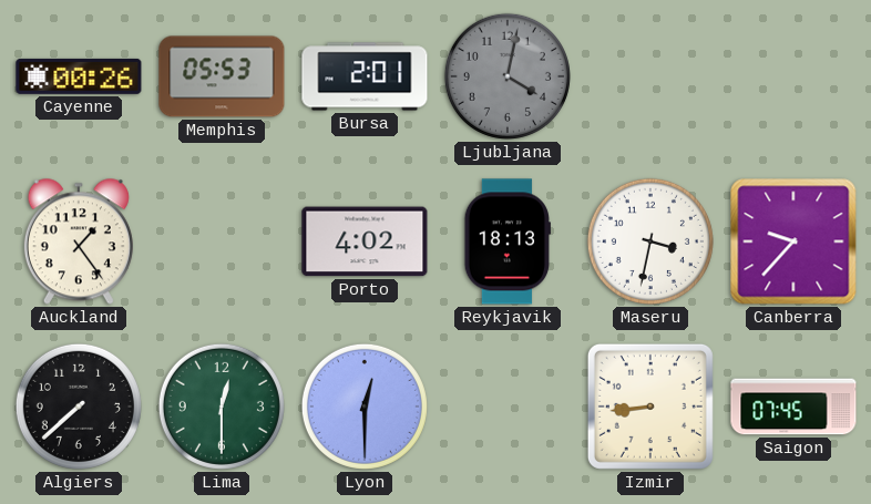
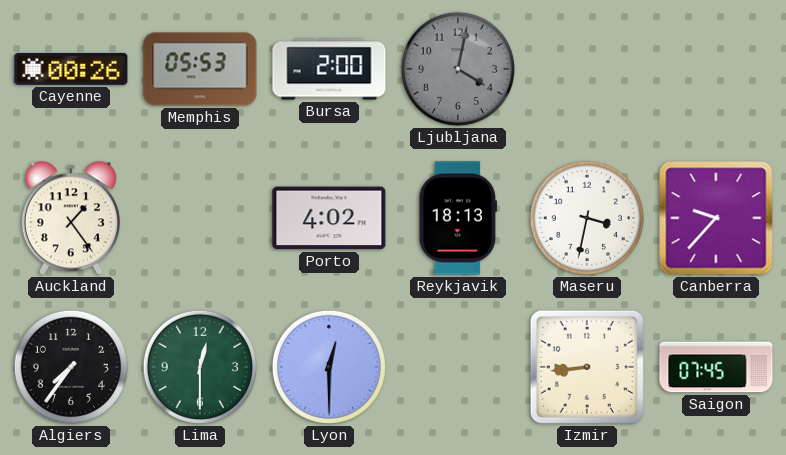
Bursa: 2:01 -> 2:00 (329, 69)
Algiers: 7:38 -> 7:36 (71, 367)
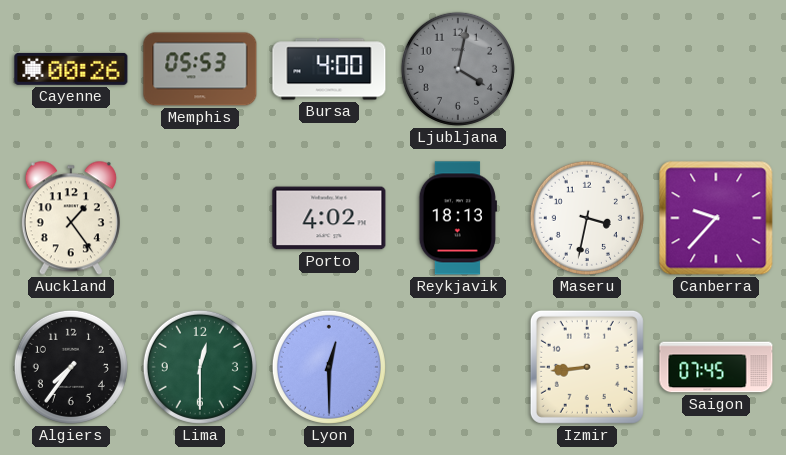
Bursa: 2:00 -> 4:00 (329, 69)
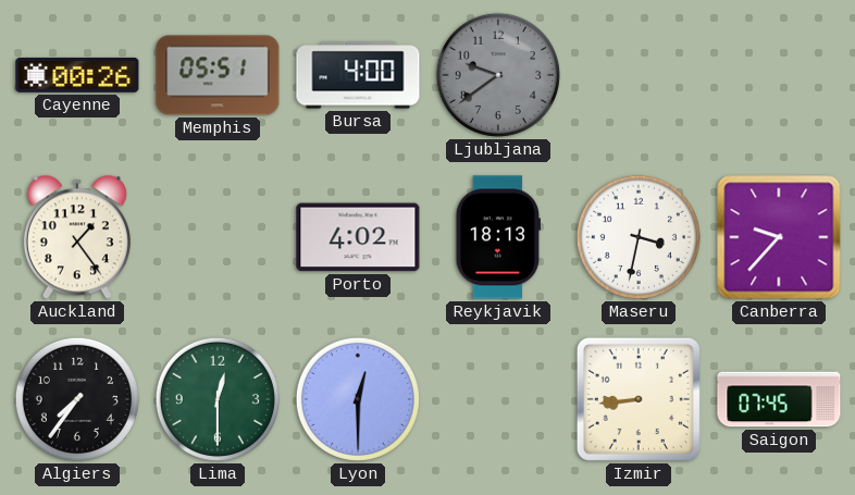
Memphis: 05:53 -> 05:51 (218, 75)
Ljubljana: 4:02 -> 9:39 (498, 75)
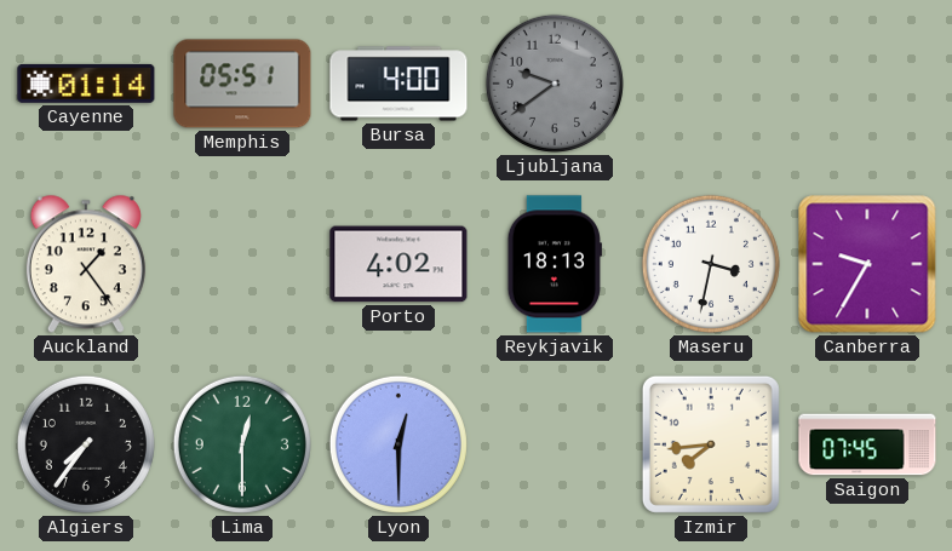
Cayenne: 00:26 -> 01:14 (86, 84)
Canberra: 9:37 -> 9:35 (867, 264)
Izmir: 8:44 -> 7:44 (711, 444)
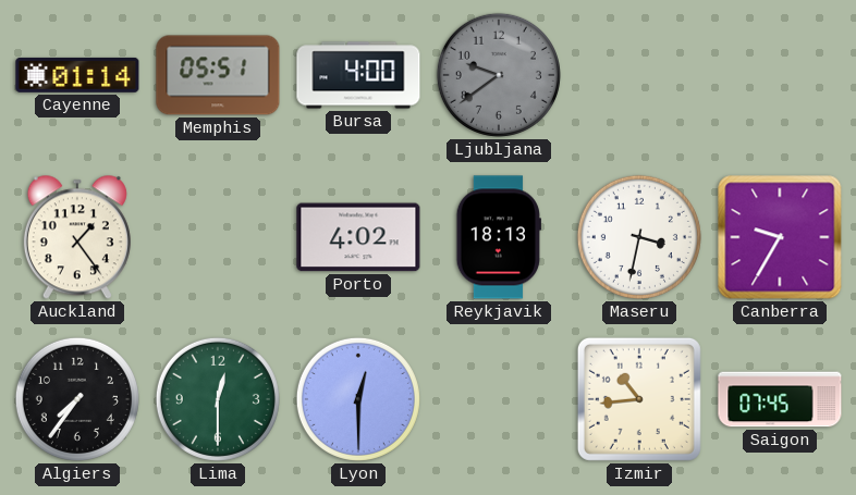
Izmir: 7:44 -> 10:44 (639, 399)
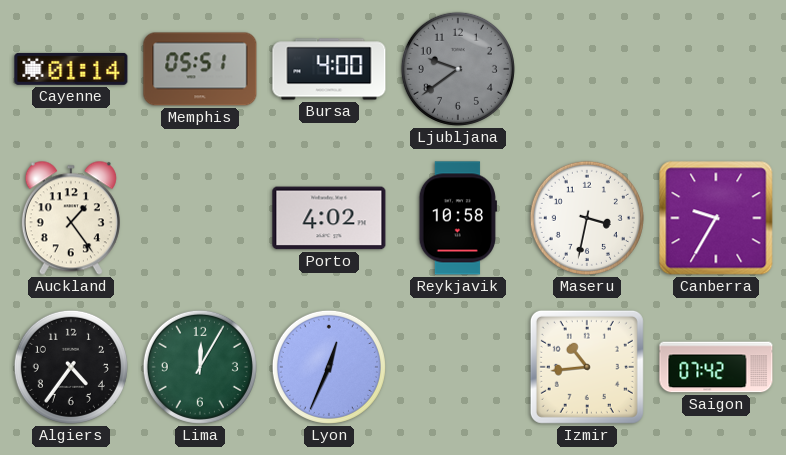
Reykjavik: 18:13 -> 10:58 (458, 218)
Algiers: 7:36 -> 4:36 (71, 367)
Lima: 12:30 -> 12:05 (200, 367)
Lyon: 12:30 -> 12:34 (329, 367)
Saigon: 07:45 -> 07:42 (716, 367)
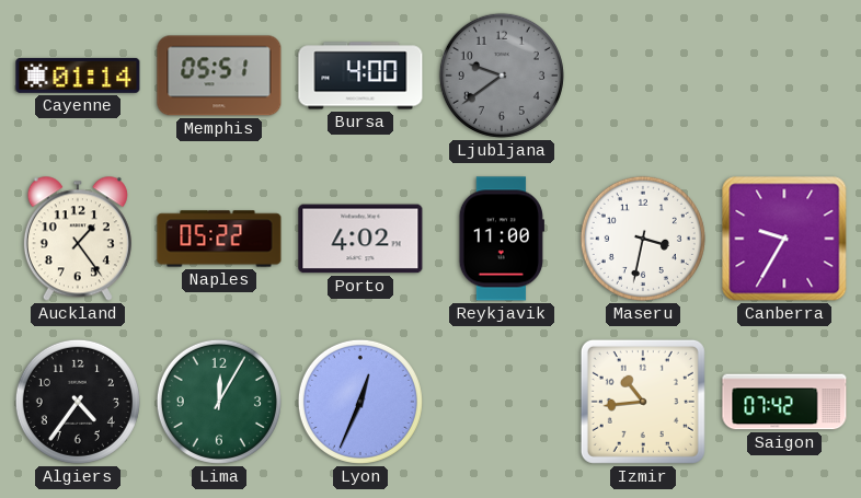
Naples: none -> 05:22 (219, 239)
Reykjavik: 10:58 -> 11:00 (502, 239)
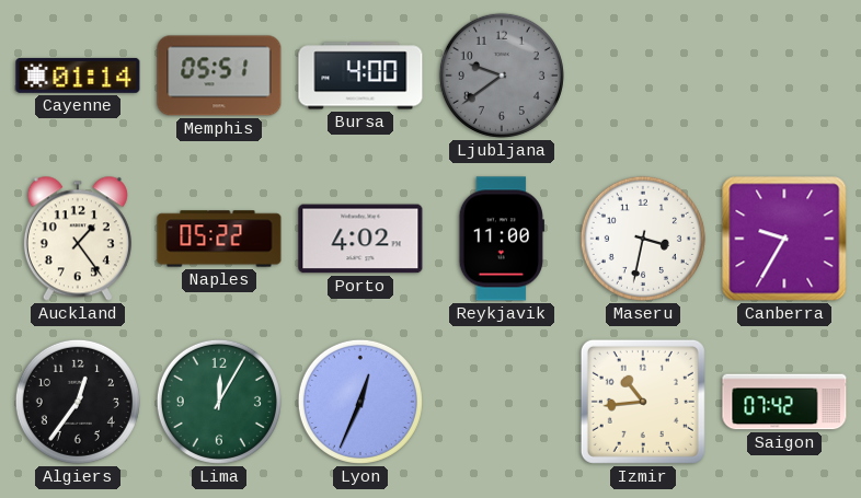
Algiers: 4:36 -> 12:36 (78, 402)
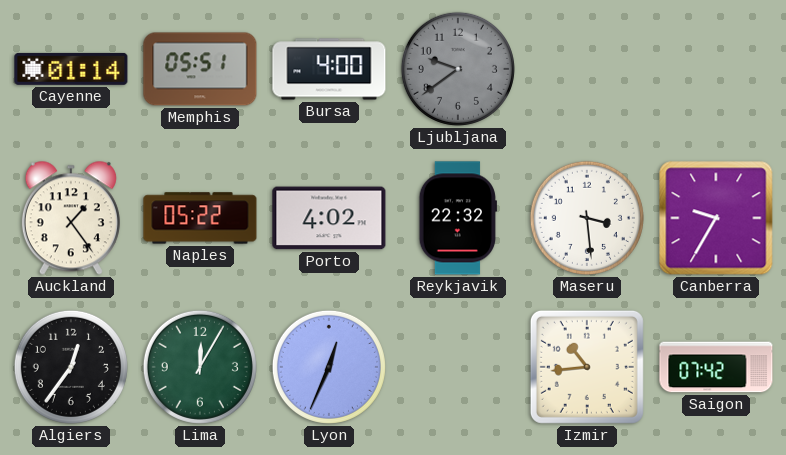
Reykjavik: 11:00 -> 22:32 (458, 218)
Maseru: 3:32 -> 3:29 (587, 218)
